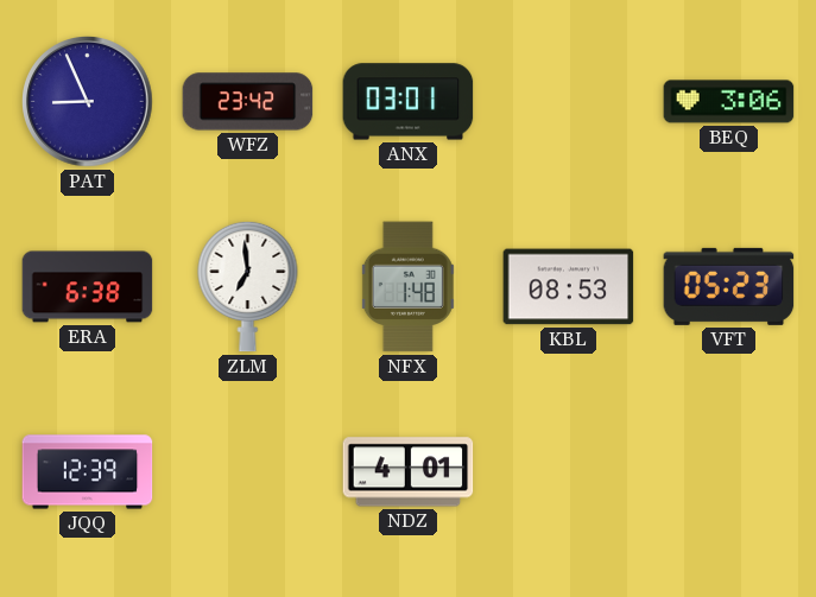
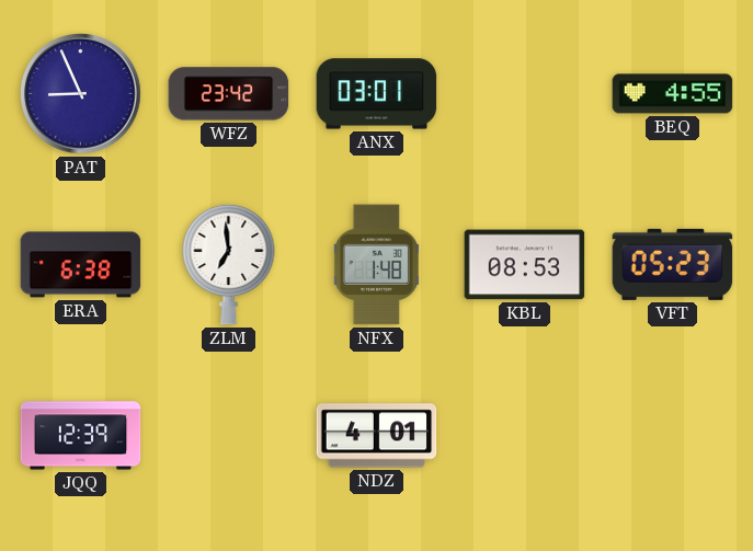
BEQ: 3:06 -> 4:55 (673, 94)
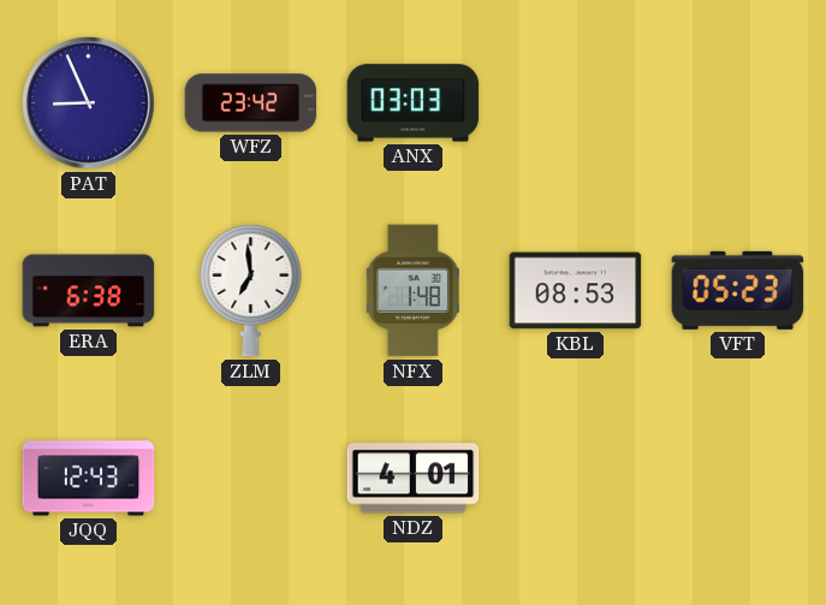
ANX: 03:01 -> 03:03 (414, 103)
BEQ: 4:55 -> none (673, 94)
JQQ: 12:39 -> 12:43 (89, 479)
